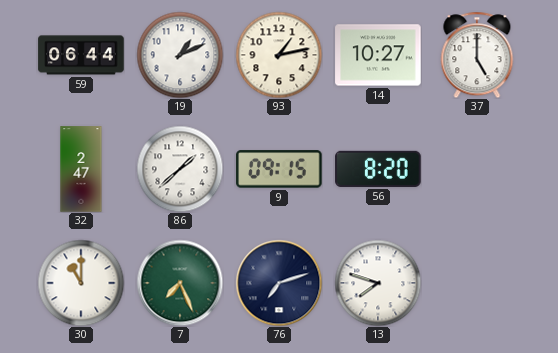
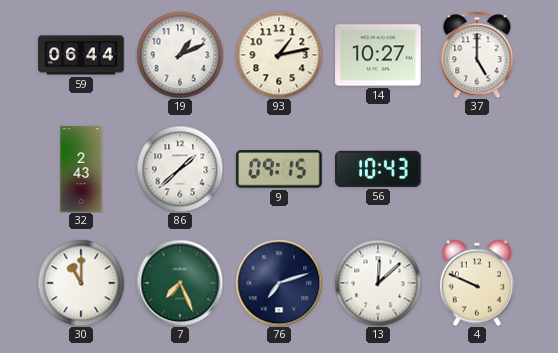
32: 2:47 -> 2:43 (81, 169)
56: 8:20 -> 10:43 (378, 169)
13: 7:48 -> 12:08 (378, 283)
4: none -> 9:49 (477, 283)
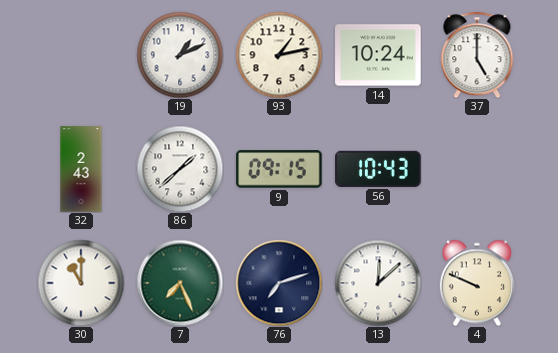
59: 06:44 -> none (81, 55)
14: 10:27 -> 10:24 (378, 55)
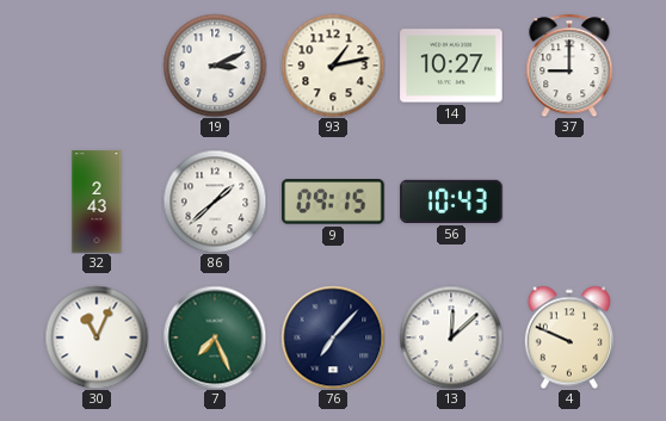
19: 1:11 -> 3:11 (215, 66)
14: 10:24 -> 10:27 (451, 66)
37: 5:00 -> 9:00 (569, 66)
30: 11:00 -> 11:04 (97, 338)
76: 7:12 -> 7:07 (333, 338)
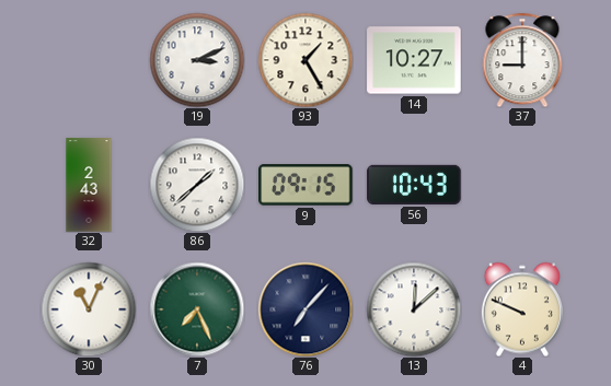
93: 1:13 -> 1:25 (305, 60)
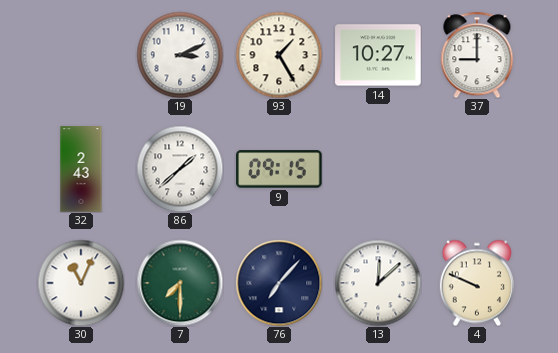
56: 10:43 -> none (414, 185)
7: 7:26 -> 7:30 (180, 283)
